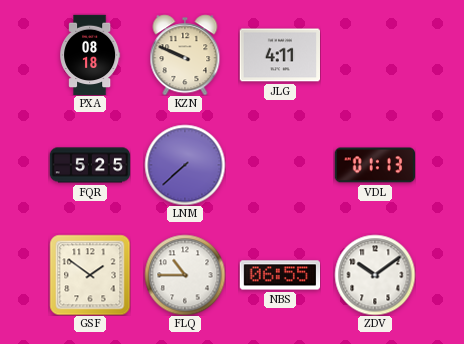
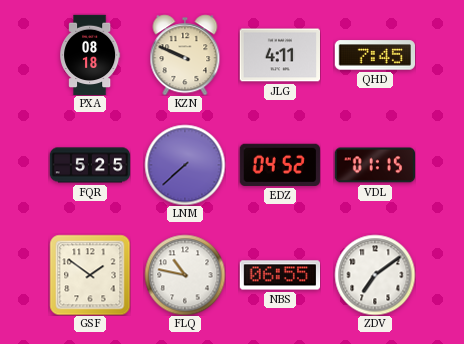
QHD: none -> 7:45 (374, 55)
EDZ: none -> 04:52 (280, 165)
VDL: 01:13 -> 01:15 (374, 165)
FLQ: 10:45 -> 10:47 (185, 275)
ZDV: 10:09 -> 7:09 (375, 275)
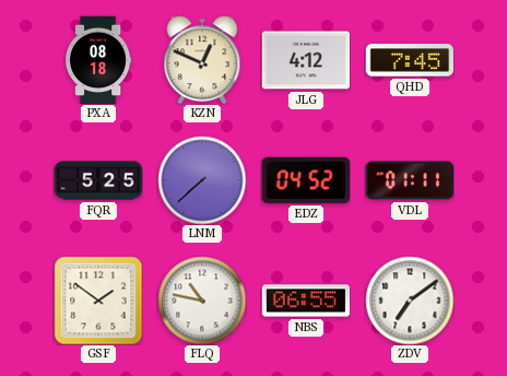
KZN: 9:49 -> 12:49 (202, 60)
JLG: 4:11 -> 4:12 (305, 60)
VDL: 01:15 -> 01:11 (409, 180)
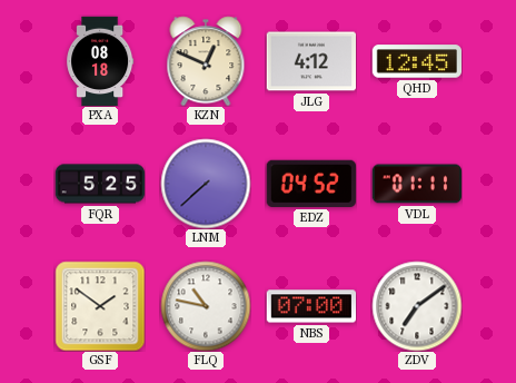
QHD: 7:45 -> 12:45 (416, 61)
NBS: 06:55 -> 07:00 (311, 306)
